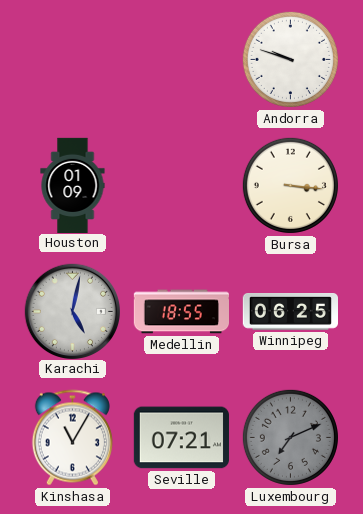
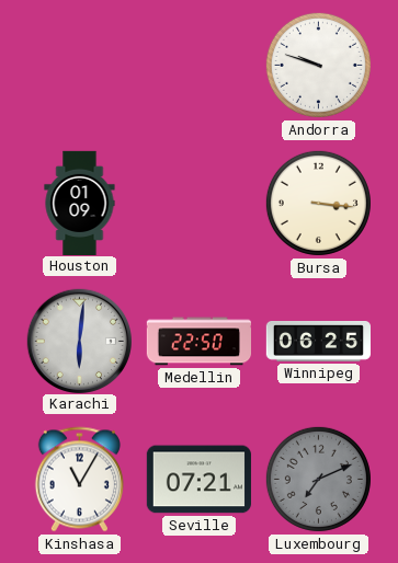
Karachi: 5:02 -> 6:01 (79, 341)
Medellin: 18:55 -> 22:50 (198, 342)
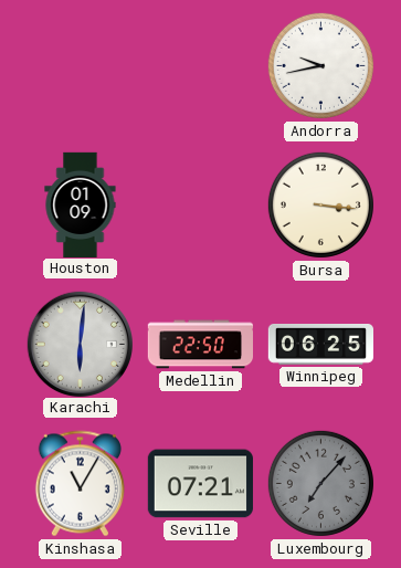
Andorra: 9:48 -> 9:43 (320, 65)
Luxembourg: 7:11 -> 7:07 (320, 483)
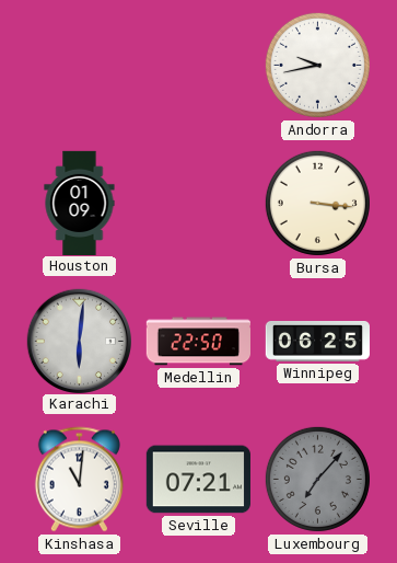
Kinshasa: 11:05 -> 11:01 (79, 480)
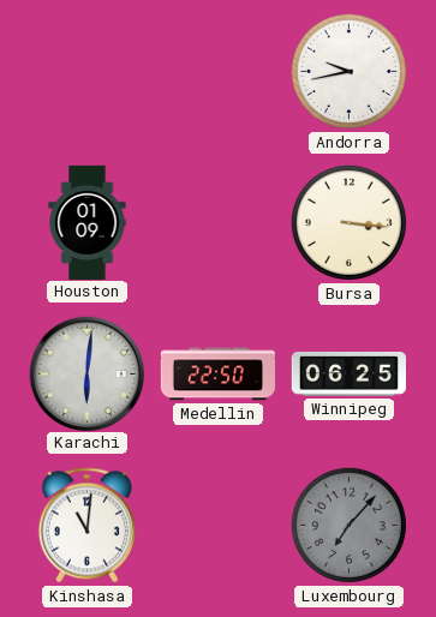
Seville: 07:21 -> none (198, 480)
